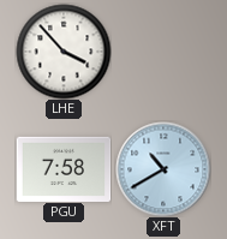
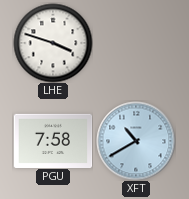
LHE: 3:53 -> 3:48 (53, 43)
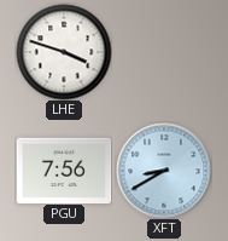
PGU: 7:58 -> 7:56 (64, 170)
XFT: 10:40 -> 8:40 (164, 171)
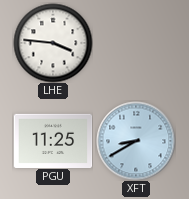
LHE: 3:48 -> 3:46 (53, 43)
PGU: 7:56 -> 11:25 (53, 140)
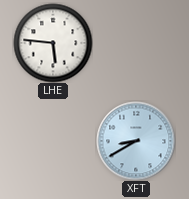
LHE: 3:46 -> 5:46 (53, 43)
PGU: 11:25 -> none (53, 140)
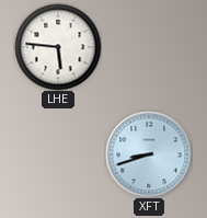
XFT: 8:40 -> 8:42 (149, 154)
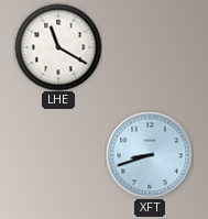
LHE: 5:46 -> 11:20 (58, 47)
